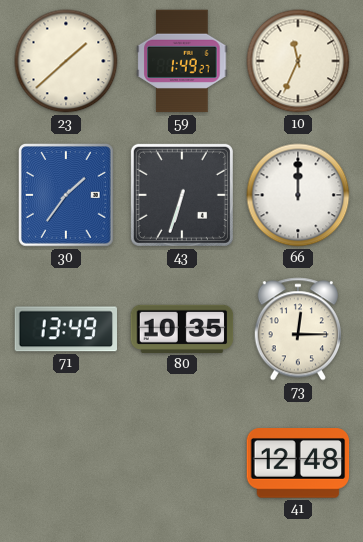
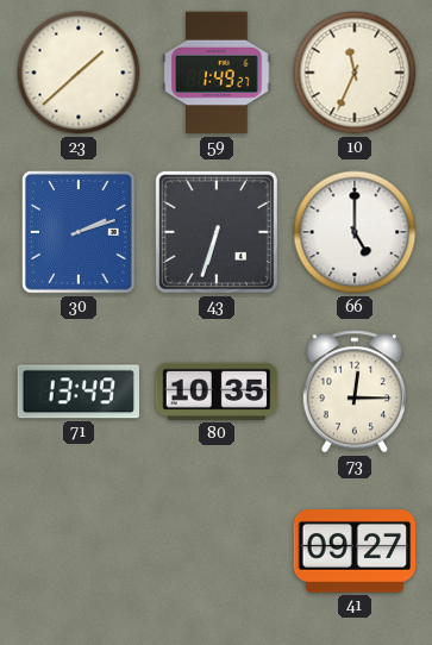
30: 1:36 -> 2:12 (80, 233)
66: 12:00 -> 5:00 (355, 232)
41: 12:48 -> 09:27 (355, 551)
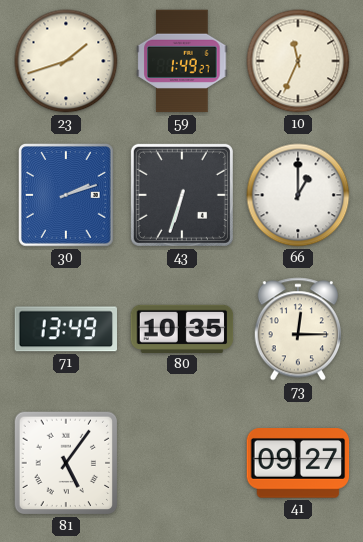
23: 1:38 -> 1:42 (66, 61)
66: 5:00 -> 1:00 (298, 195)
81: none -> 5:06 (66, 463)
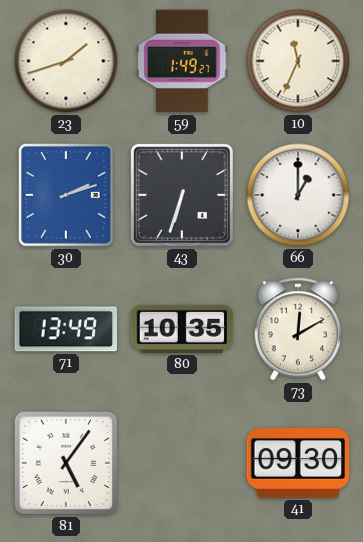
73: 12:15 -> 12:10 (298, 329)
41: 09:27 -> 09:30 (298, 463)
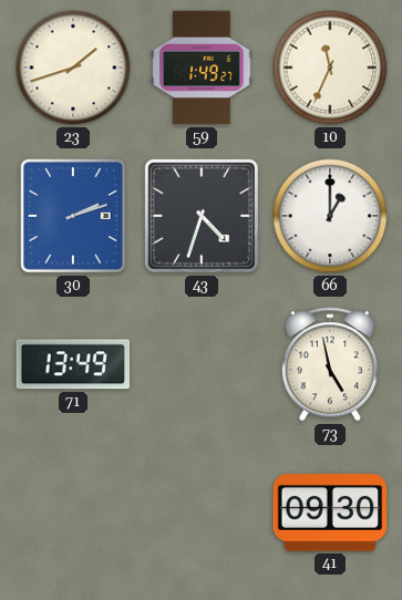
43: 6:33 -> 4:33 (202, 216)
80: 10:35 -> none (182, 329)
73: 12:10 -> 4:58 (330, 364)
81: 5:06 -> none (66, 463)
